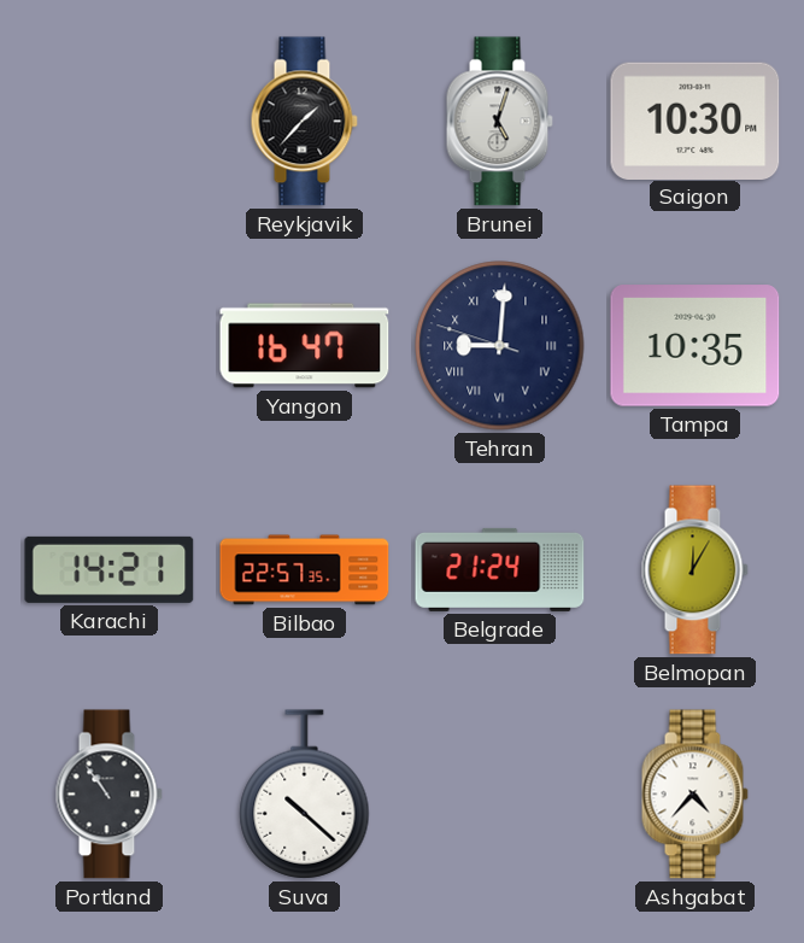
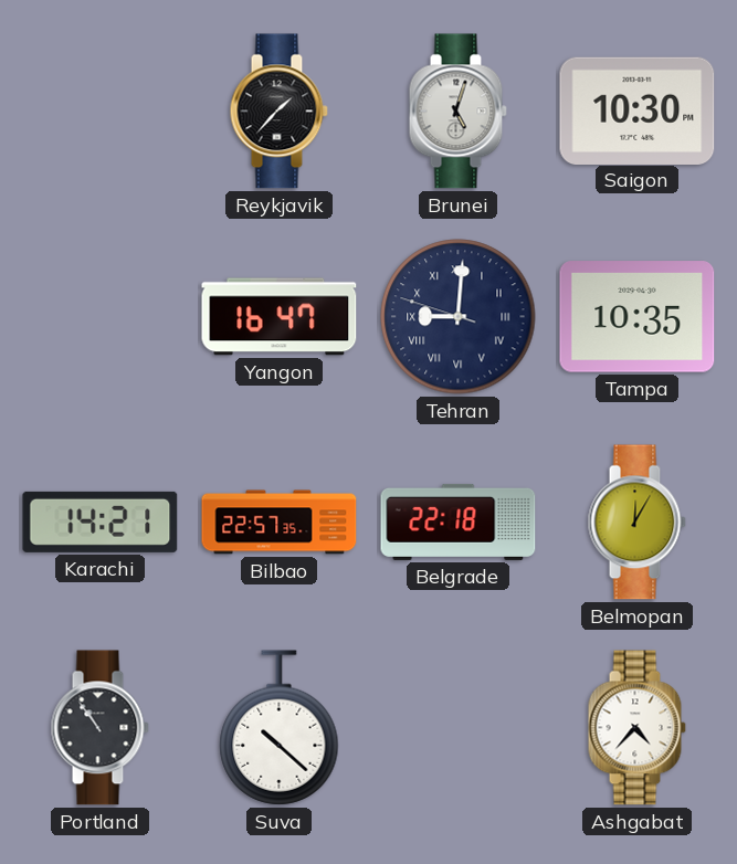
Belgrade: 21:24 -> 22:18 (459, 521)
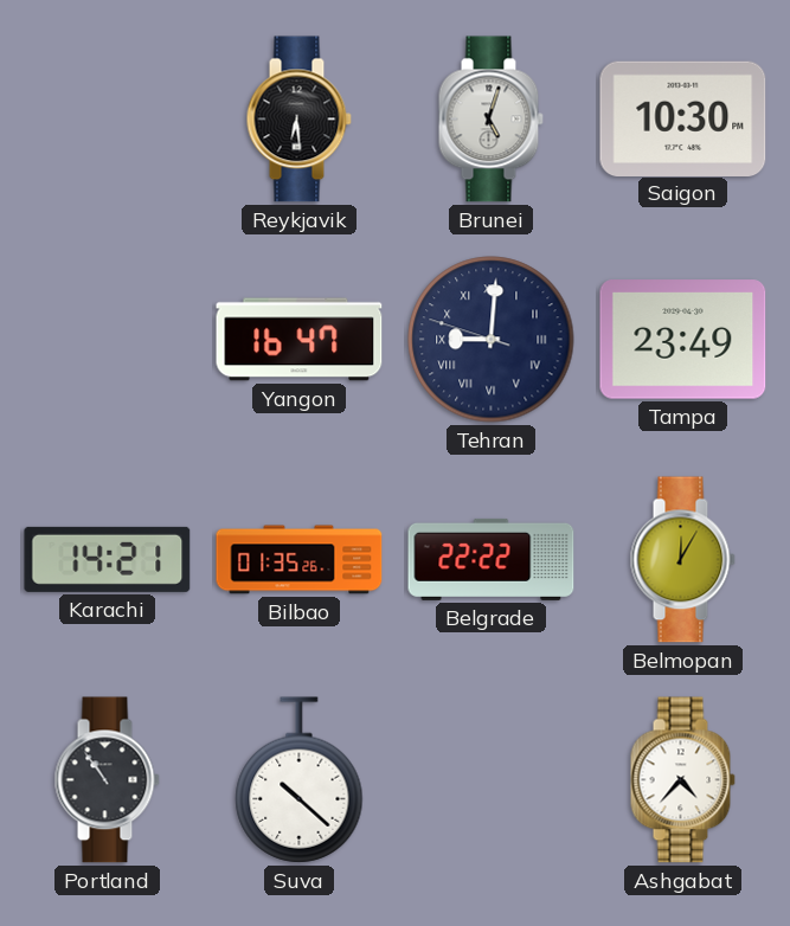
Reykjavik: 1:37 -> 6:29 (298, 120)
Tampa: 10:35 -> 23:49 (683, 340)
Bilbao: 22:57 -> 01:35 (300, 560)
Belgrade: 22:18 -> 22:22 (492, 559)
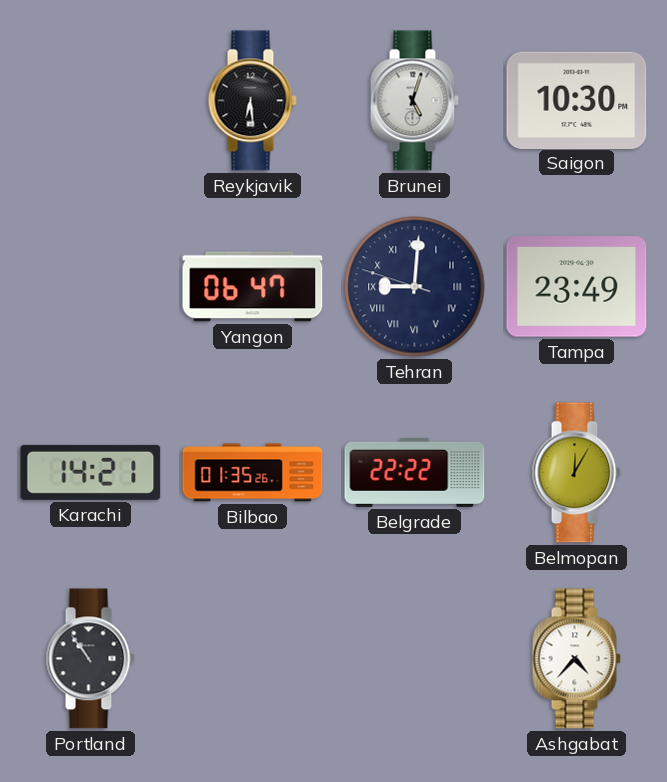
Yangon: 16:47 -> 06:47 (253, 287)
Suva: 10:22 -> none (300, 780)
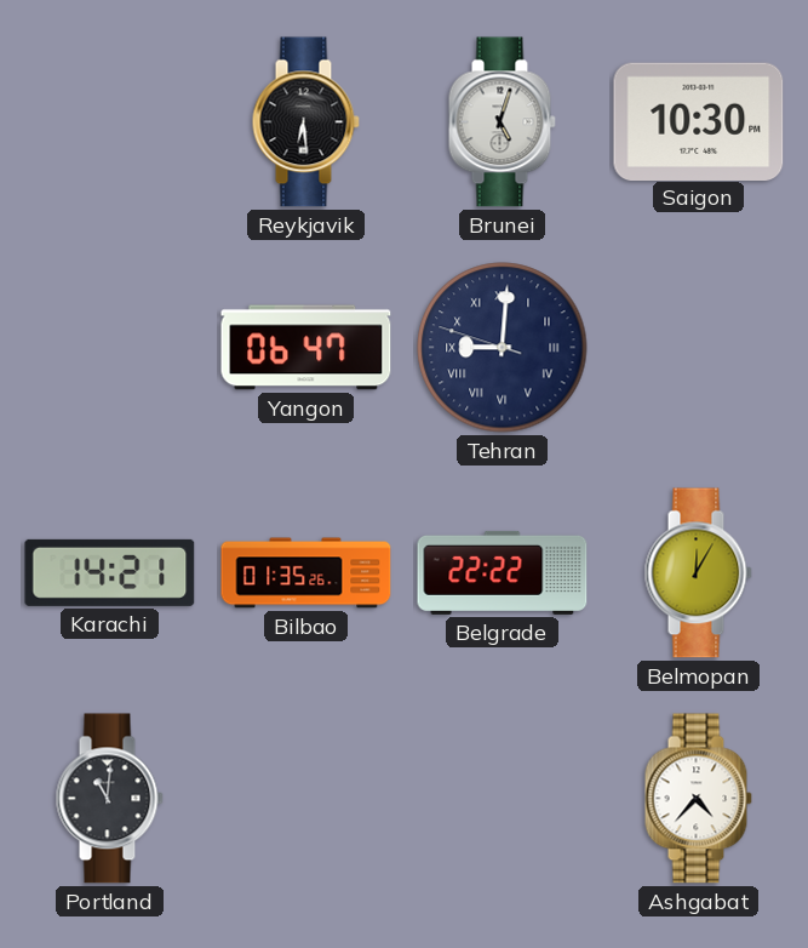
Tampa: 23:49 -> none (577, 287)
Portland: 10:54 -> 11:01 (109, 799)
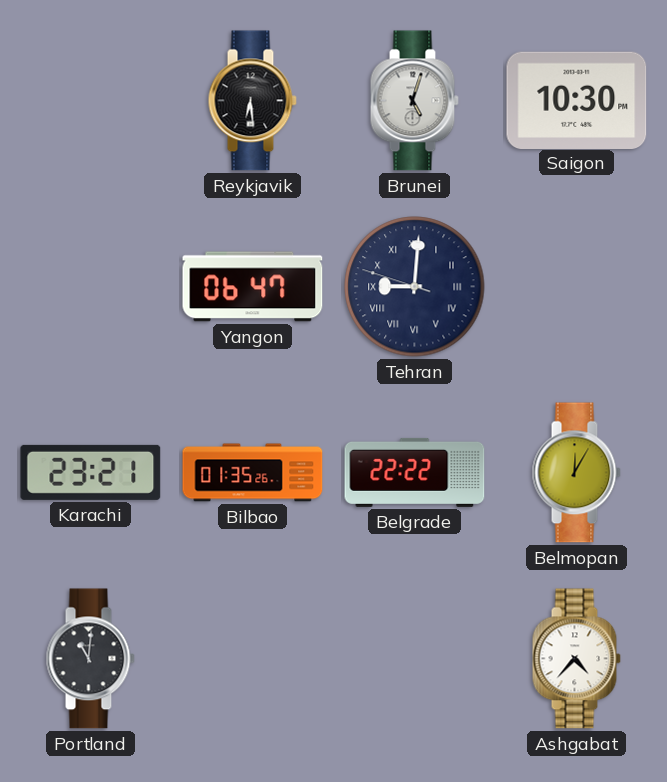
Karachi: 14:21 -> 23:21 (91, 472)
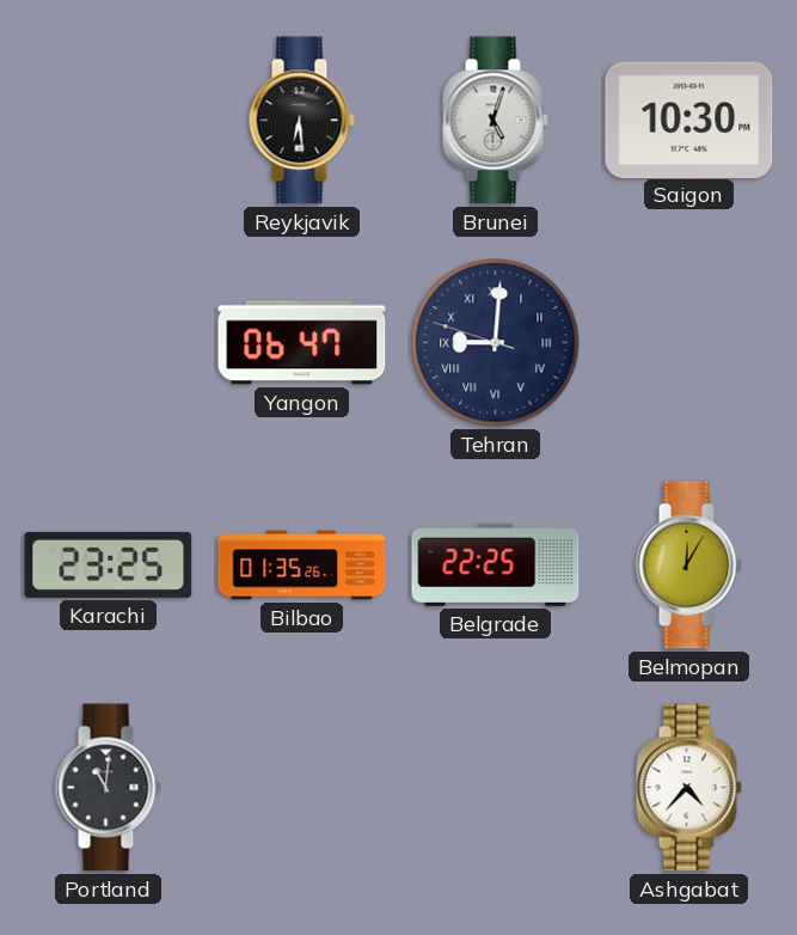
Karachi: 23:21 -> 23:25 (109, 564)
Belgrade: 22:22 -> 22:25 (496, 564)
